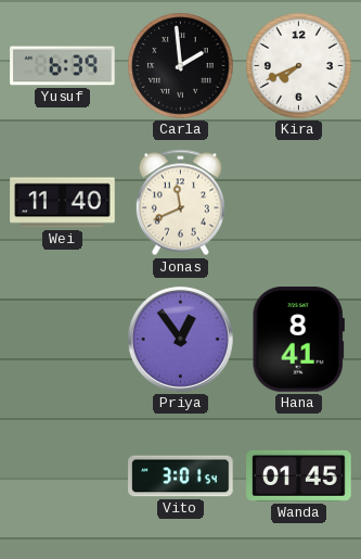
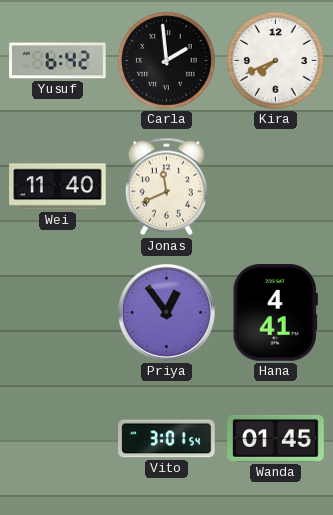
Yusuf: 6:39 -> 6:42 (58, 61)
Hana: 8:41 -> 4:41 (275, 313)
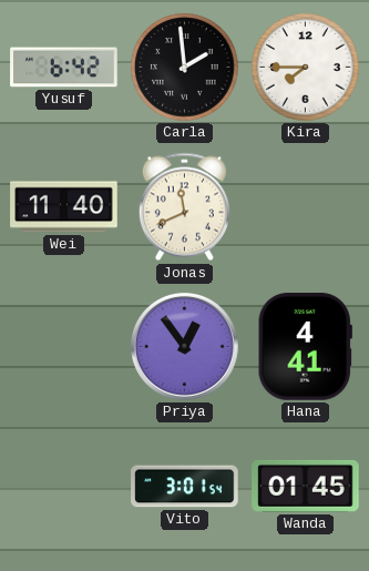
Kira: 7:41 -> 7:45 (306, 68)
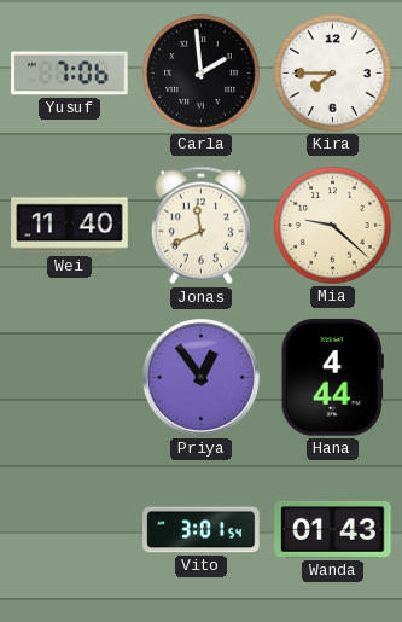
Yusuf: 6:42 -> 7:06 (70, 74)
Mia: none -> 9:22 (333, 226)
Hana: 4:41 -> 4:44 (332, 378)
Wanda: 01:45 -> 01:43 (333, 529)
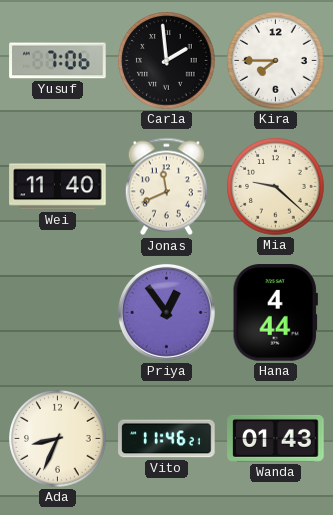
Ada: none -> 8:34 (58, 439)
Vito: 3:01 -> 11:46 (167, 439)
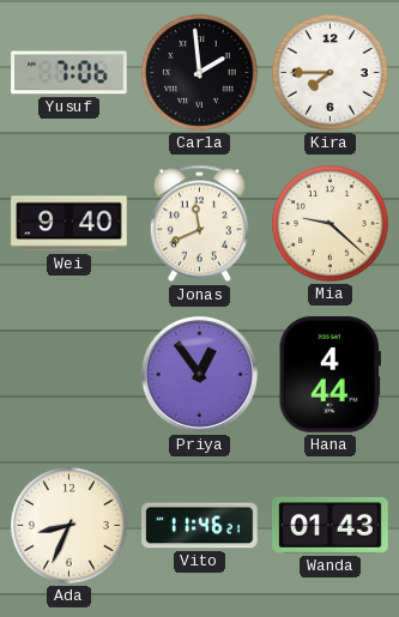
Wei: 11:40 -> 9:40 (69, 224)
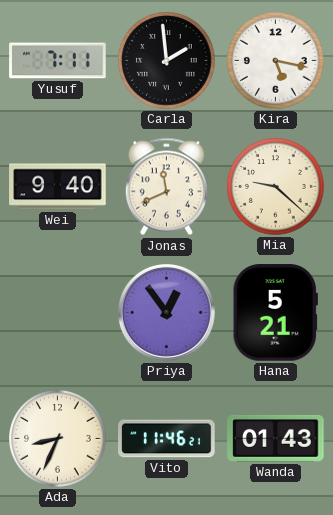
Yusuf: 7:06 -> 7:11 (58, 61)
Kira: 7:45 -> 5:17 (276, 61)
Hana: 4:44 -> 5:21 (275, 313)
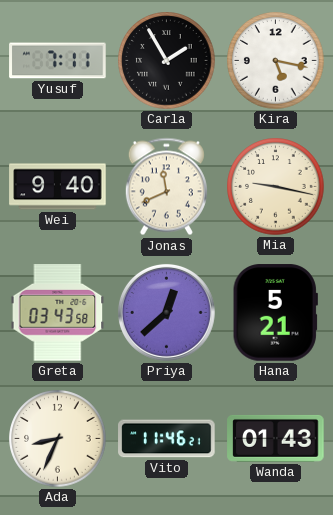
Carla: 1:59 -> 1:55 (167, 61)
Mia: 9:22 -> 9:17 (276, 187)
Greta: none -> 03:43 (58, 313)
Priya: 12:54 -> 12:38 (166, 312)
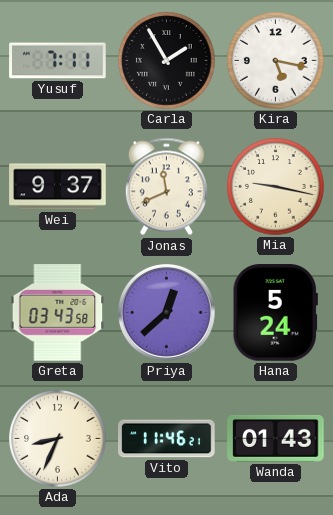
Wei: 9:40 -> 9:37 (58, 187)
Hana: 5:21 -> 5:24 (275, 313)
